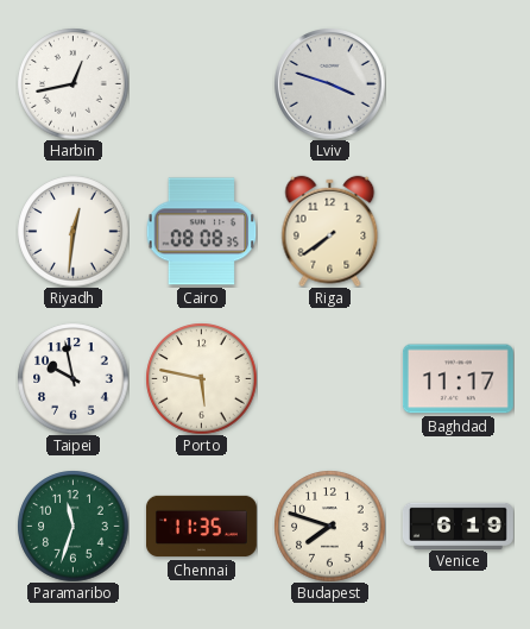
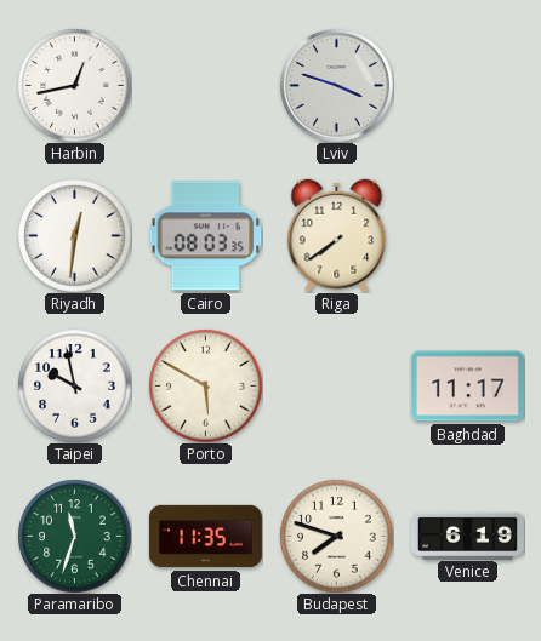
Cairo: 08:08 -> 08:03 (205, 236)
Porto: 5:47 -> 5:50 (205, 385)
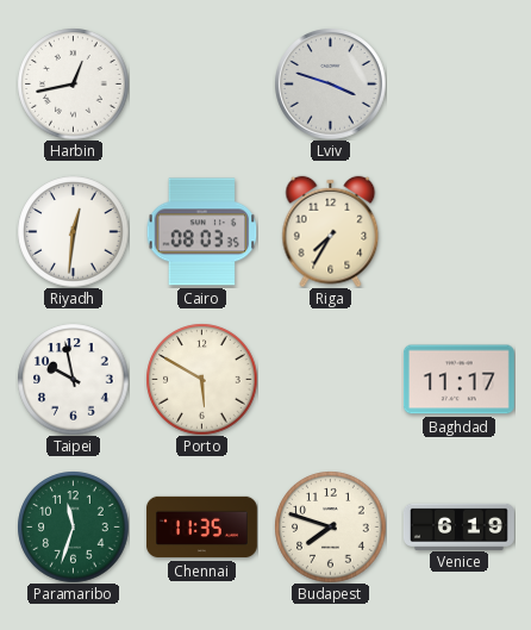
Riga: 7:39 -> 7:35 (331, 231)
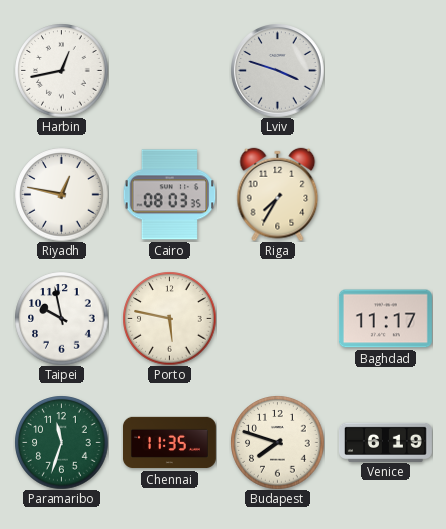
Riyadh: 12:31 -> 12:47 (61, 194)
Porto: 5:50 -> 5:47 (169, 318)
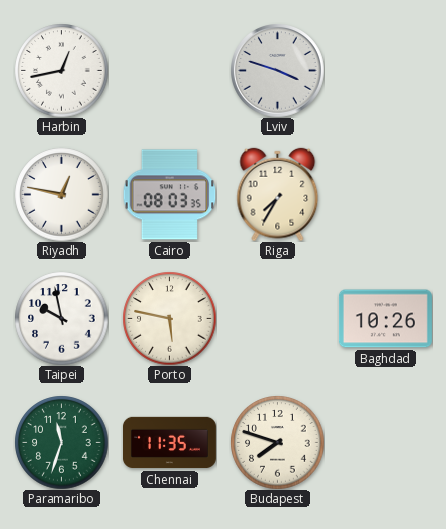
Baghdad: 11:17 -> 10:26 (385, 319)
Venice: 6:19 -> none (385, 442)
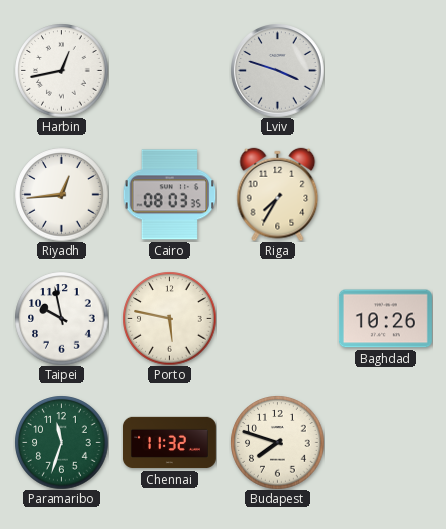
Riyadh: 12:47 -> 12:44 (61, 194)
Chennai: 11:35 -> 11:32 (170, 443)
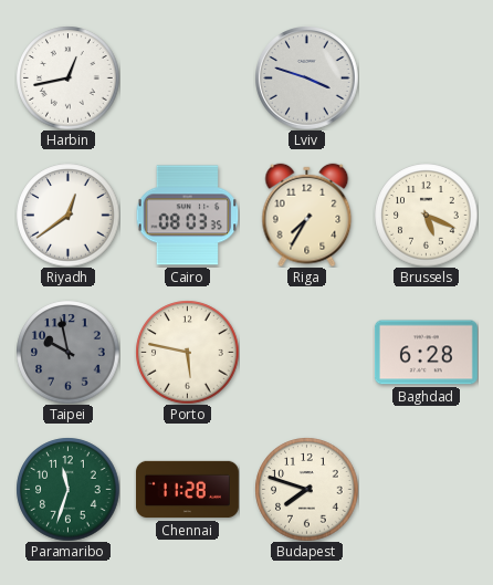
Riyadh: 12:44 -> 12:39 (67, 215)
Brussels: none -> 5:19 (426, 215)
Taipei dial: white -> grey (67, 352)
Baghdad: 10:26 -> 6:28 (426, 353)
Chennai: 11:32 -> 11:28 (188, 490)
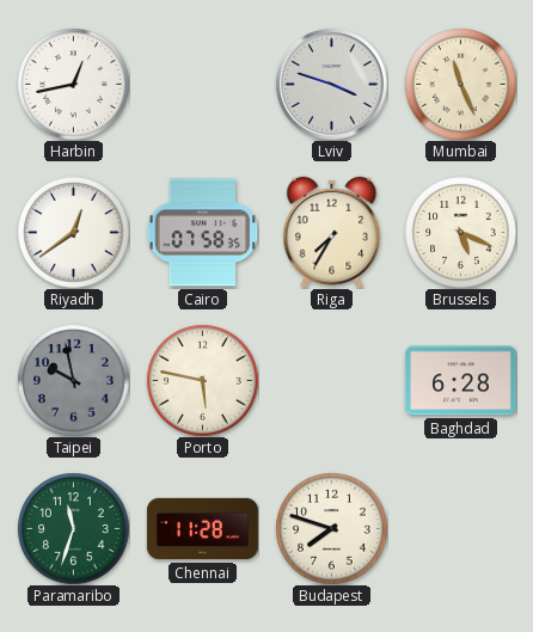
Mumbai: none -> 11:26 (460, 84)
Cairo: 08:03 -> 07:58 (202, 233)
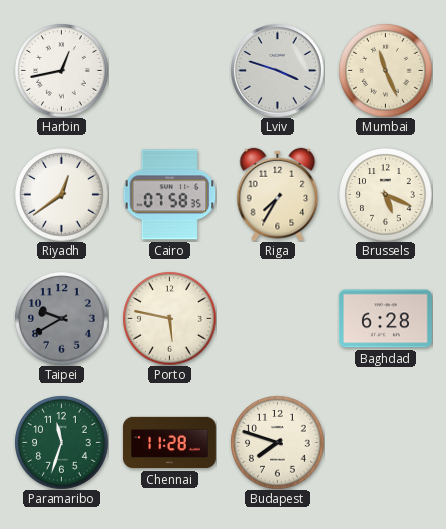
Taipei: 9:58 -> 9:40 (61, 318)
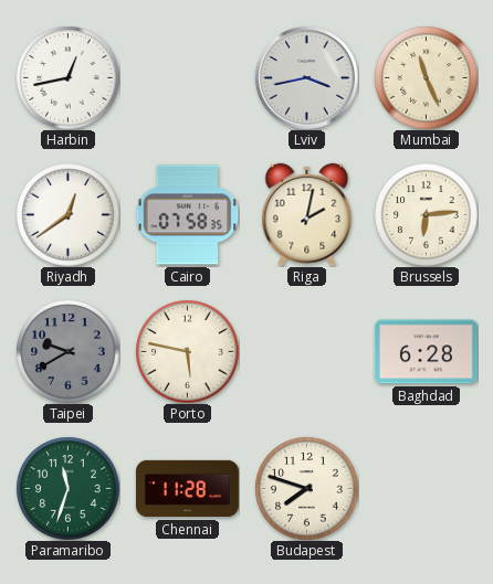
Lviv: 3:48 -> 3:43 (307, 78)
Riga: 7:35 -> 2:02 (307, 214)
Brussels: 5:19 -> 6:14 (426, 214)
